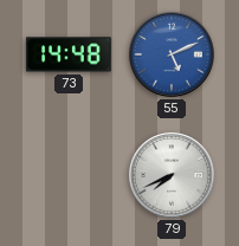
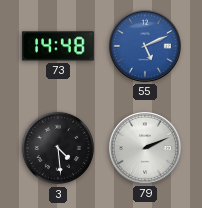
3: none -> 4:29 (58, 148)
79: 7:41 -> 2:11 (146, 149)
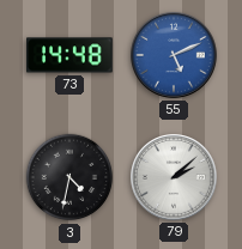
3: 4:29 -> 4:32 (69, 177)
79: 2:11 -> 2:08 (175, 178)
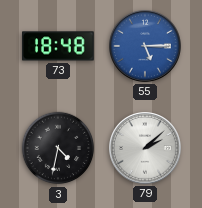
73: 14:48 -> 18:48 (58, 46)
55: 5:11 -> 5:15 (146, 47)
